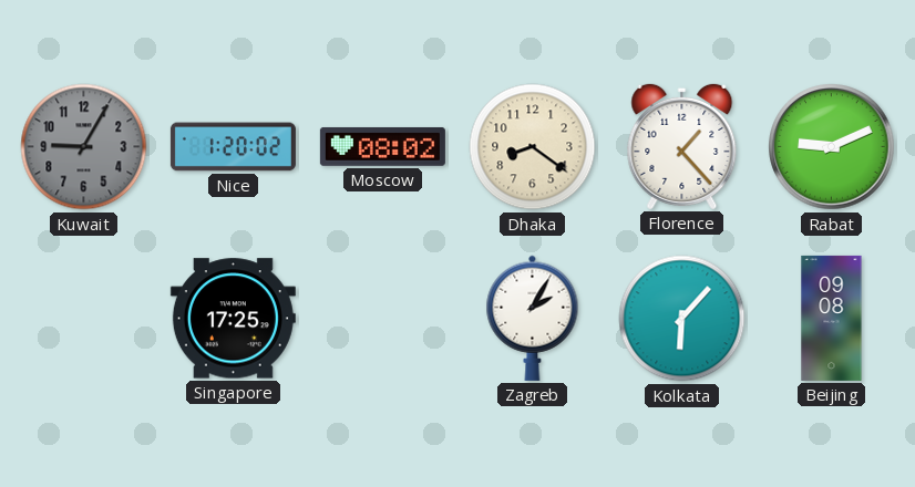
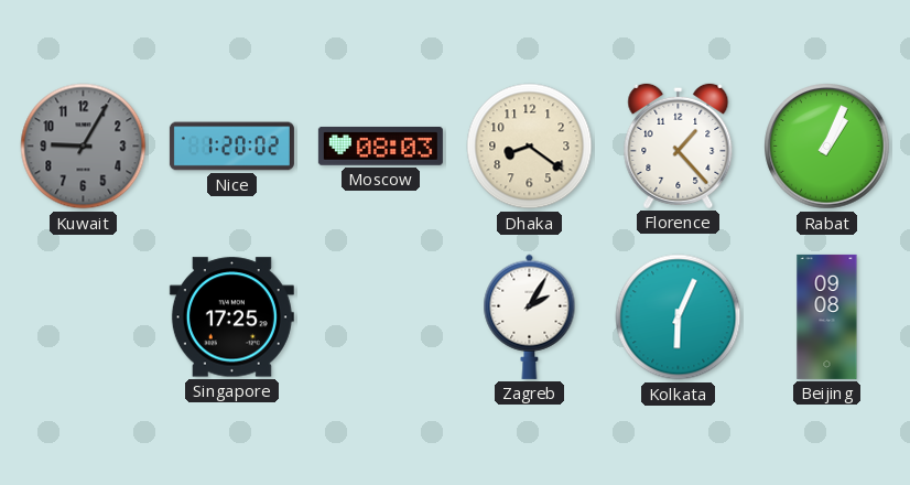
Moscow: 08:02 -> 08:03 (380, 147)
Rabat: 9:11 -> 1:04 (827, 147)
Kolkata: 6:07 -> 6:04 (679, 317)
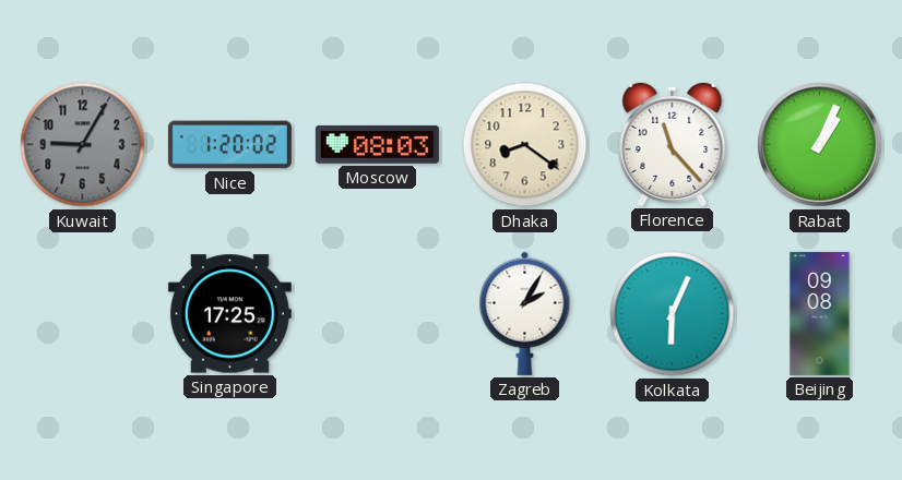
Florence: 1:23 -> 11:23 (673, 144)
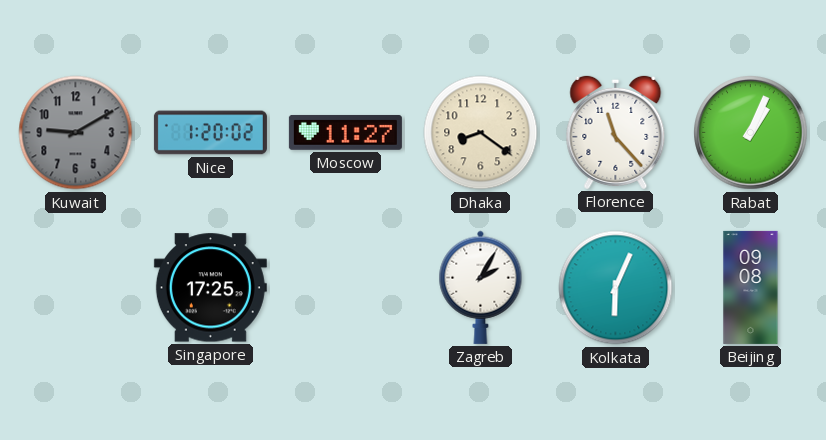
Kuwait: 9:05 -> 9:10 (76, 133)
Moscow: 08:03 -> 11:27 (345, 133)
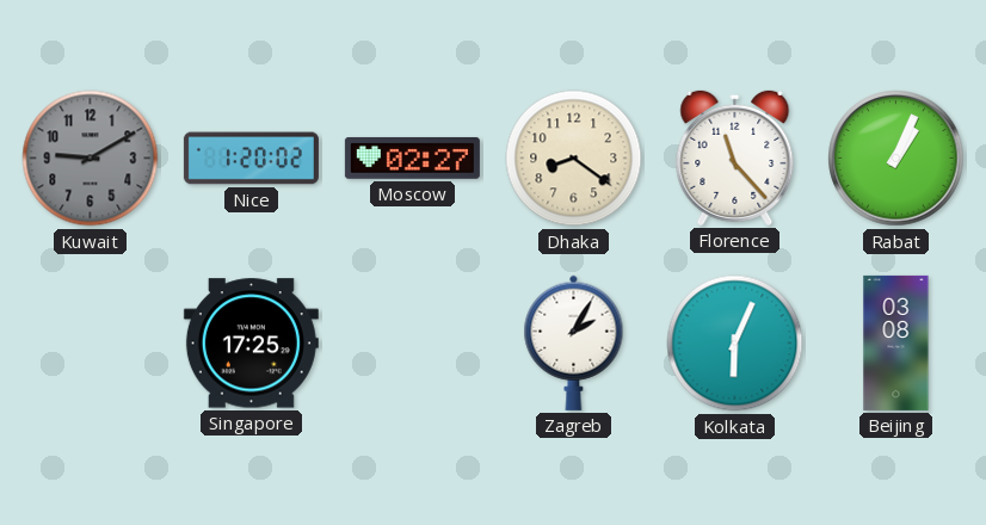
Moscow: 11:27 -> 02:27 (412, 159)
Beijing: 09:08 -> 03:08 (896, 342)
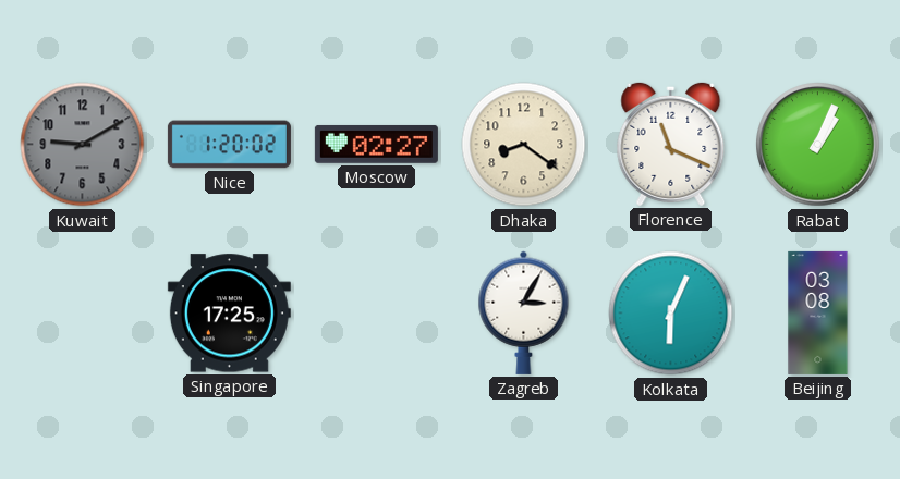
Florence: 11:23 -> 11:19 (671, 144)
Zagreb: 2:05 -> 3:05 (524, 312)
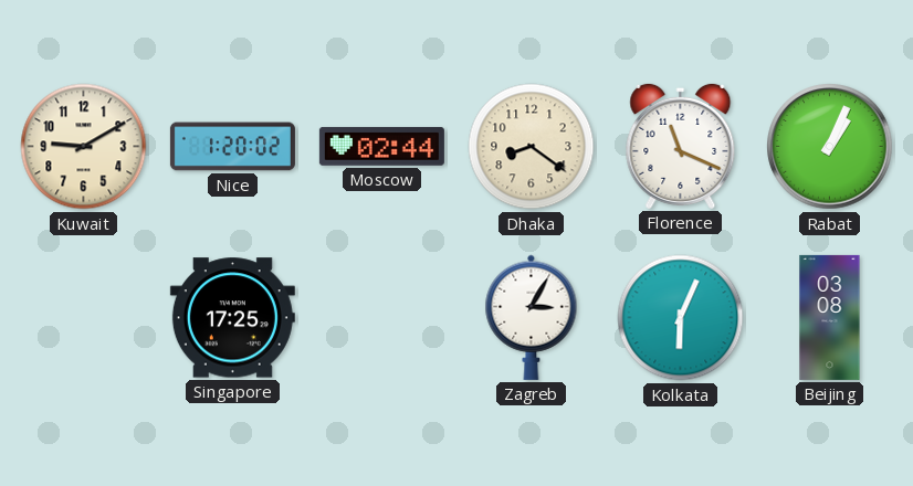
Kuwait dial: grey -> cream (84, 147)
Moscow: 02:27 -> 02:44 (381, 147)
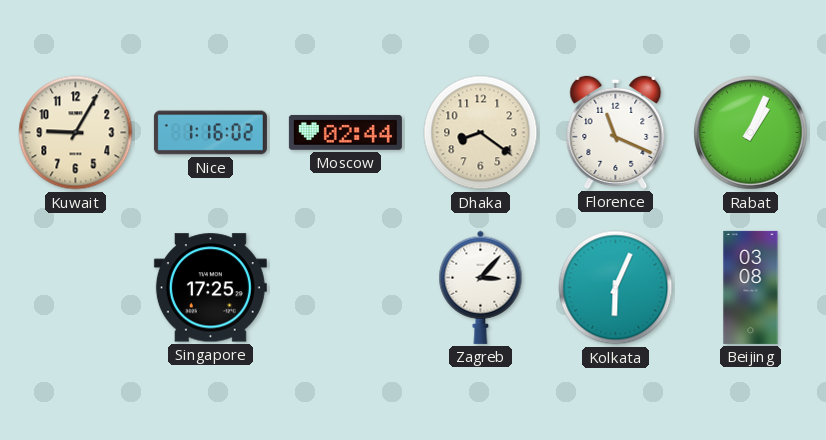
Kuwait: 9:10 -> 9:05 (76, 133)
Nice: 1:20 -> 1:16 (210, 133)
Zagreb: 3:05 -> 3:07 (481, 287)
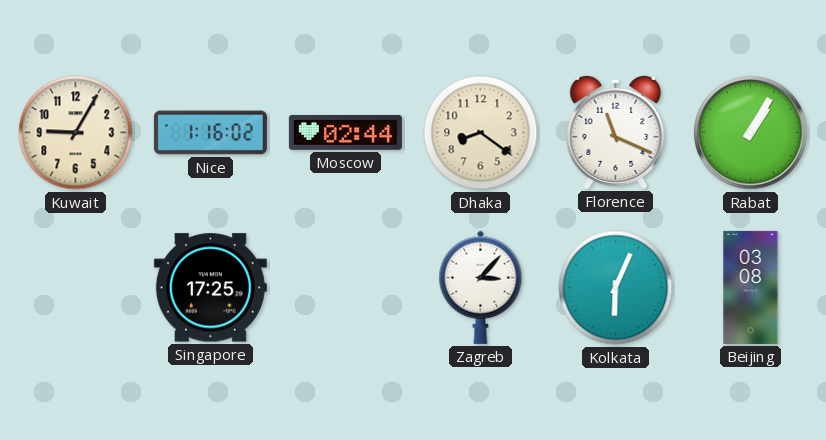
Rabat: 1:04 -> 1:05 (751, 133)
